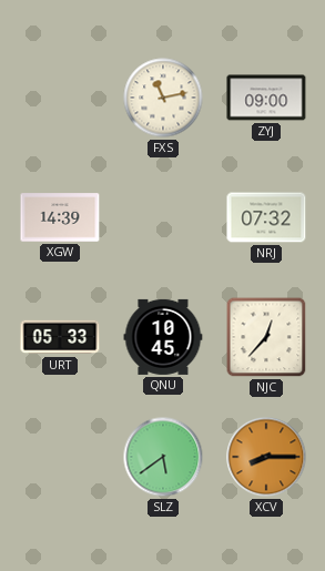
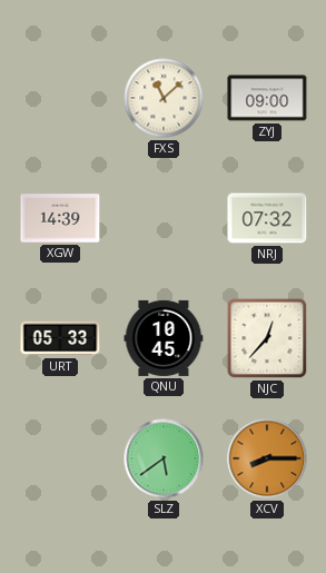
FXS: 11:13 -> 11:08 (164, 98)
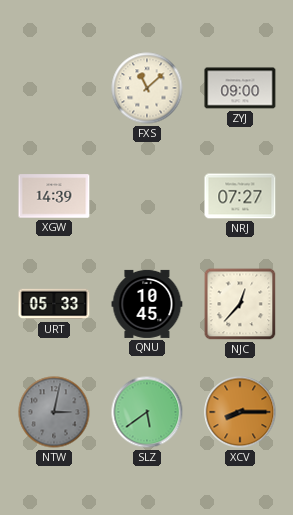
NRJ: 07:32 -> 07:27 (240, 196)
NTW: none -> 3:02 (54, 412)
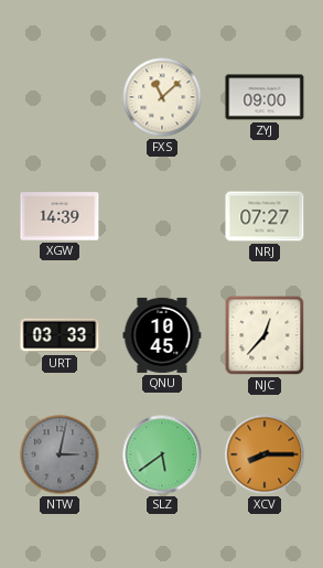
URT: 05:33 -> 03:33 (60, 335)
